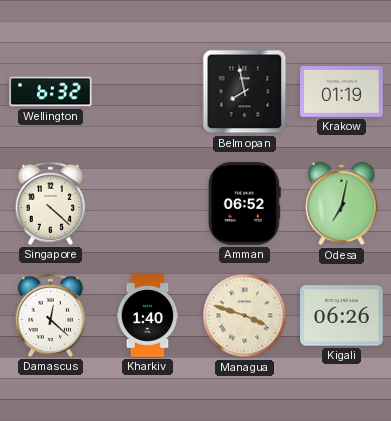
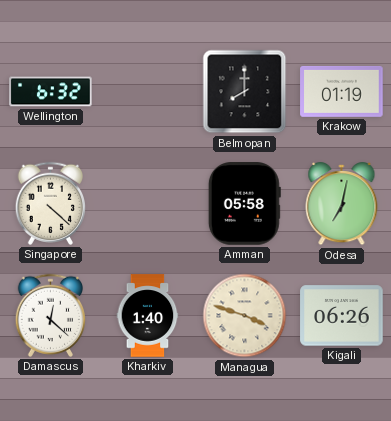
Belmopan: 7:58 -> 8:00 (245, 92)
Amman: 06:52 -> 05:58 (244, 204)
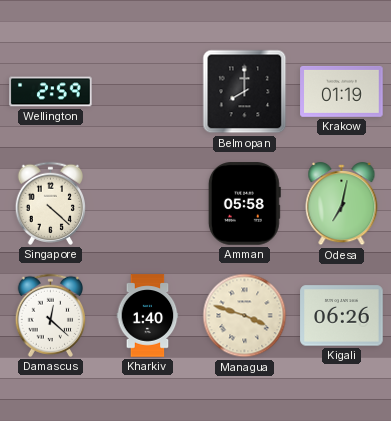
Wellington: 6:32 -> 2:59 (51, 92)
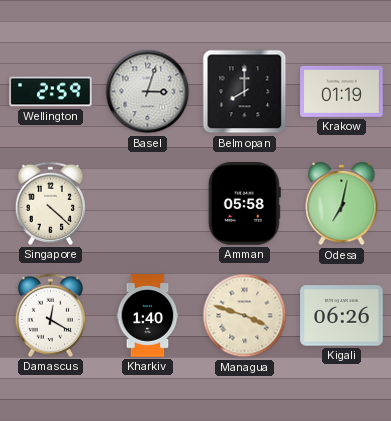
Basel: none -> 3:03 (148, 92)
Damascus: 12:22 -> 12:20 (50, 315)
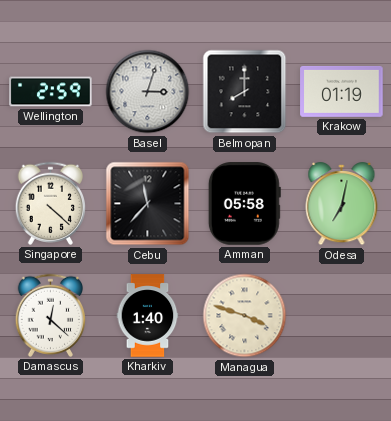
Cebu: none -> 11:37 (148, 204)
Damascus: 12:20 -> 12:22 (50, 315)
Kigali: 06:26 -> none (342, 316)
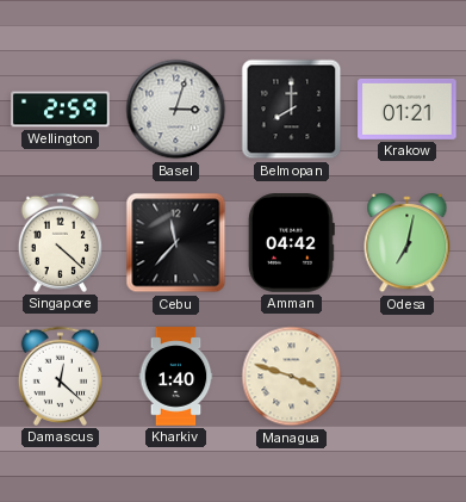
Krakow: 01:19 -> 01:21 (408, 109)
Amman: 05:58 -> 04:42 (291, 243)
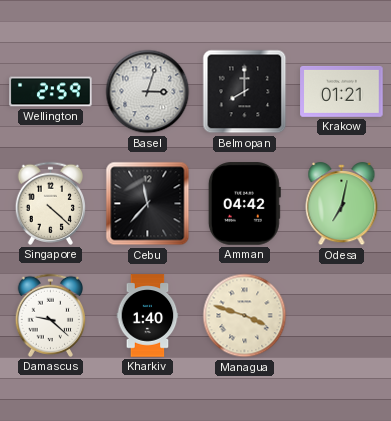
Damascus: 12:22 -> 9:22 (50, 315)
